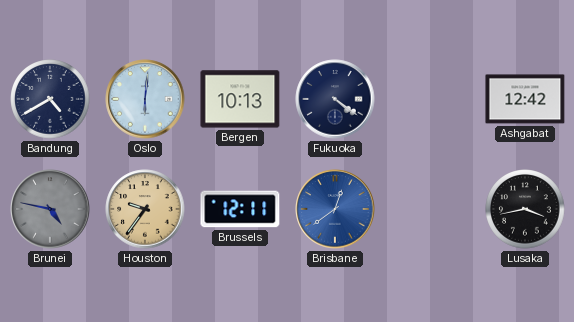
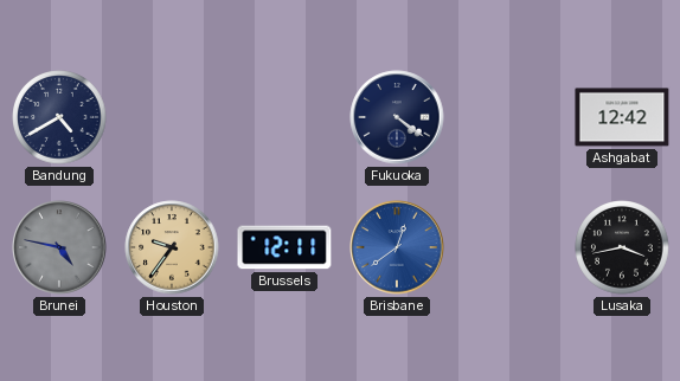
Oslo: 6:01 -> none (145, 99)
Bergen: 10:13 -> none (240, 99)
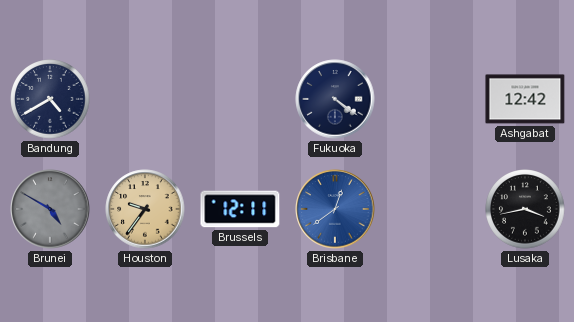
Brunei: 4:47 -> 4:50 (50, 209)
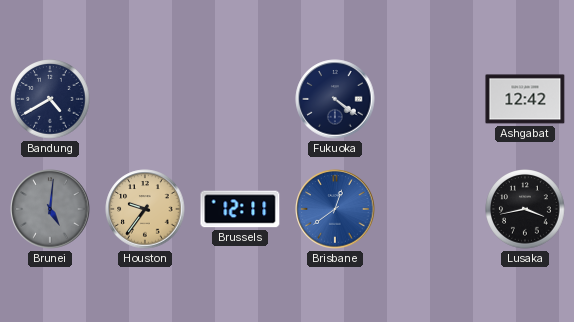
Brunei: 4:50 -> 5:01 (50, 209)
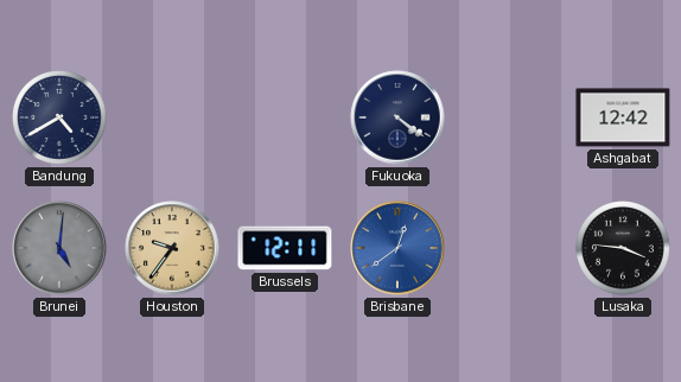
Lusaka: 3:43 -> 3:46 (623, 248)
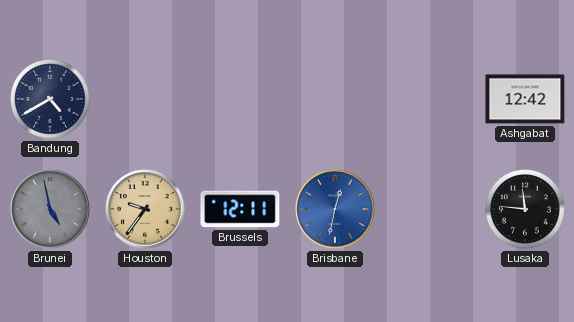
Fukuoka: 4:21 -> none (397, 117)
Brunei: 5:01 -> 4:58 (50, 209)
Brisbane: 12:39 -> 12:32 (335, 209)
Lusaka: 3:46 -> 11:46 (525, 209)
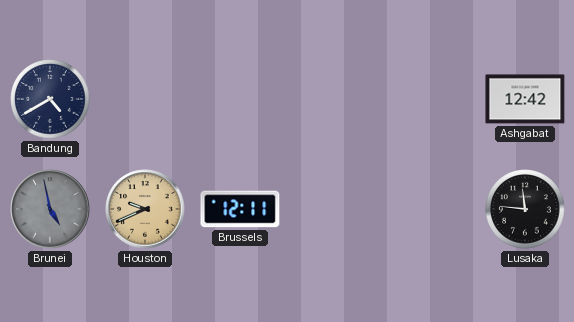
Houston: 9:36 -> 9:41 (145, 209)
Brisbane: 12:32 -> none (335, 209)
